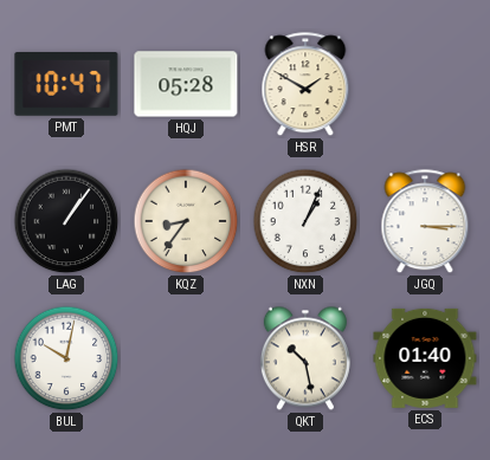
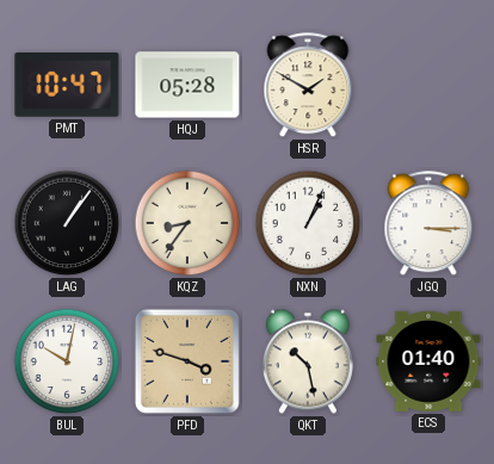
PFD: none -> 3:48 (187, 361)
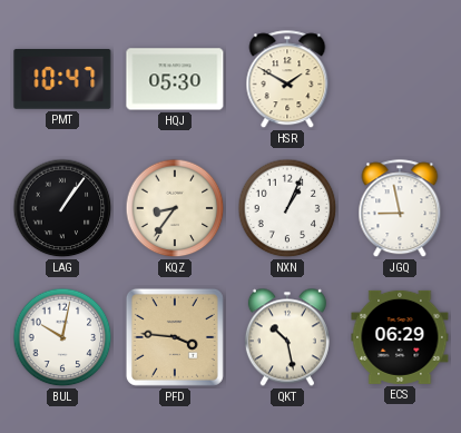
HQJ: 05:28 -> 05:30 (175, 79)
JGQ: 3:15 -> 8:58 (400, 209)
PFD: 3:48 -> 3:46 (175, 337)
ECS: 01:40 -> 06:29 (400, 337)
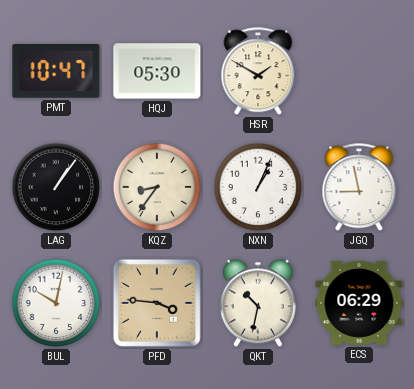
QKT: 10:28 -> 10:32 (258, 303)
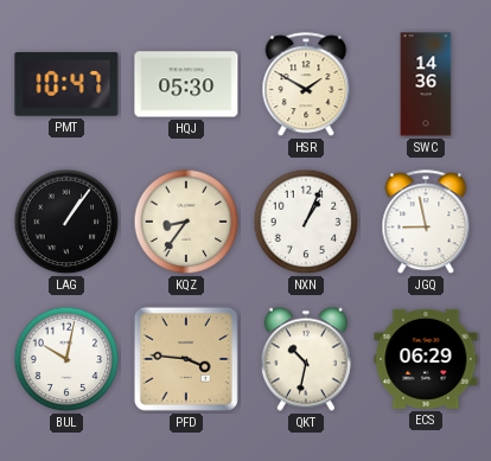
SWC: none -> 14:36 (426, 84)
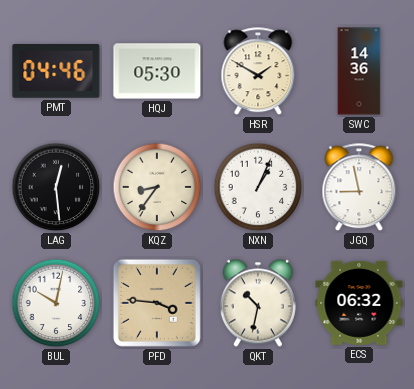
PMT: 10:47 -> 04:46 (56, 72)
LAG: 1:06 -> 12:29 (56, 187)
ECS: 06:29 -> 06:32 (359, 303)
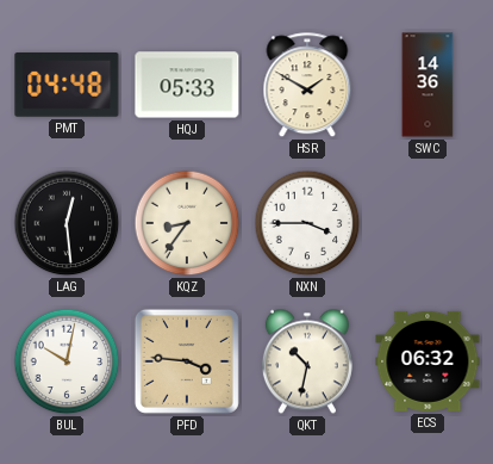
PMT: 04:46 -> 04:48 (67, 86)
HQJ: 05:30 -> 05:33 (187, 85)
NXN: 1:04 -> 3:45 (307, 223)
JGQ: 8:58 -> none (359, 188)
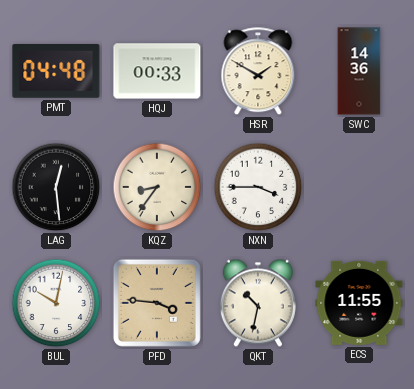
HQJ: 05:33 -> 00:33 (157, 71)
ECS: 06:32 -> 11:55 (359, 303)
